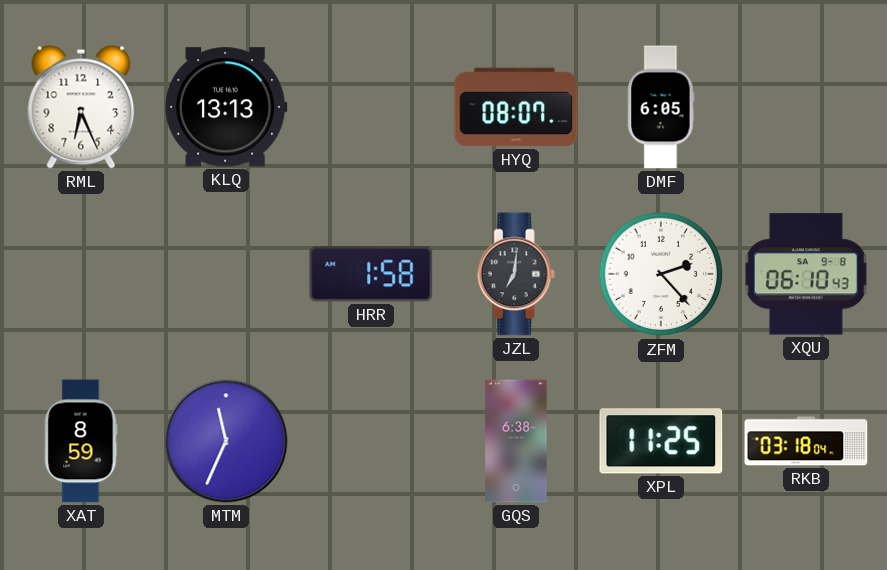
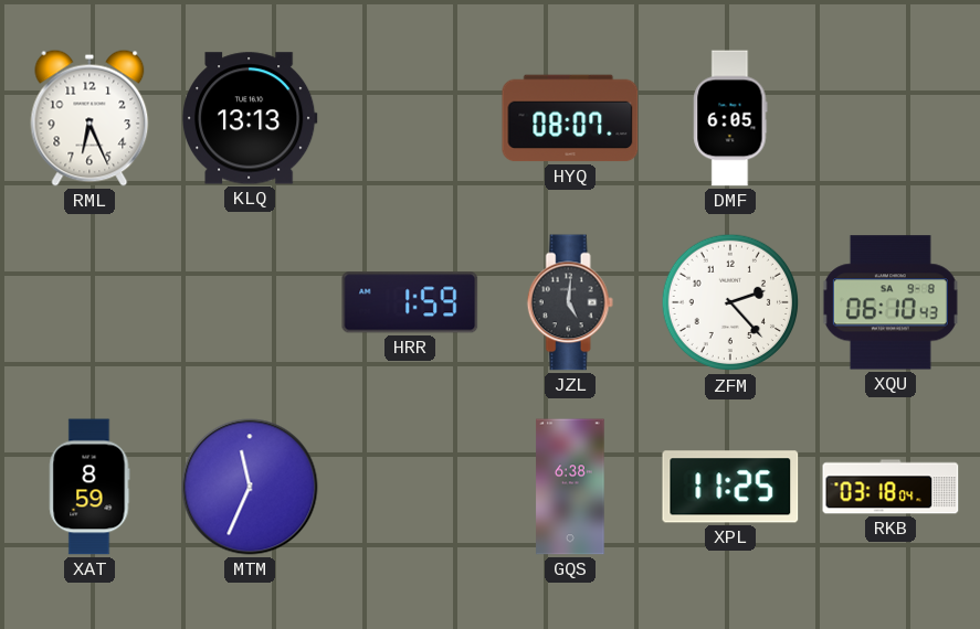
HRR: 1:58 -> 1:59 (410, 302)
JZL: 7:01 -> 5:01 (570, 302)
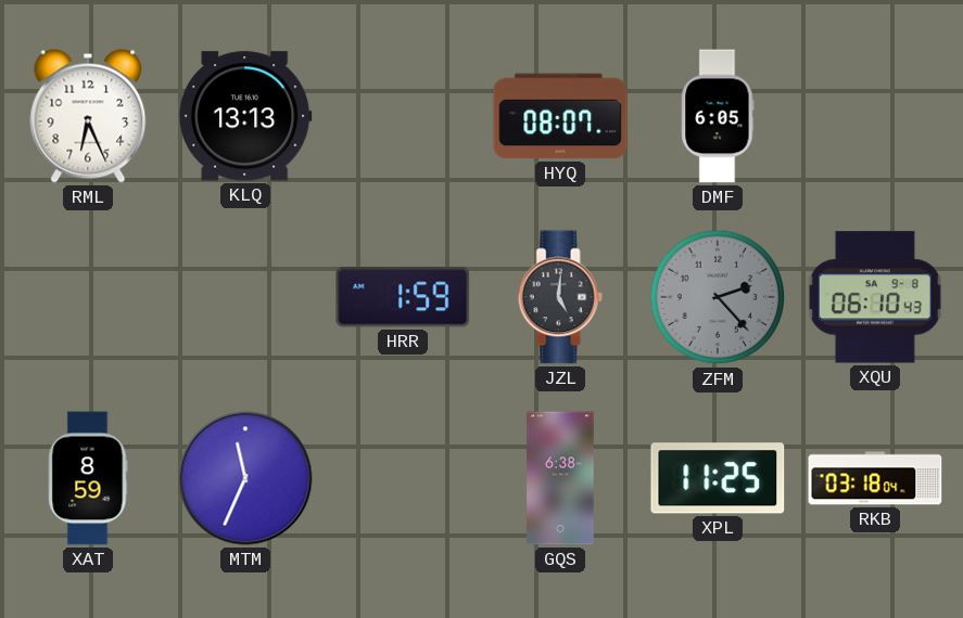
ZFM dial: white -> grey (718, 297)
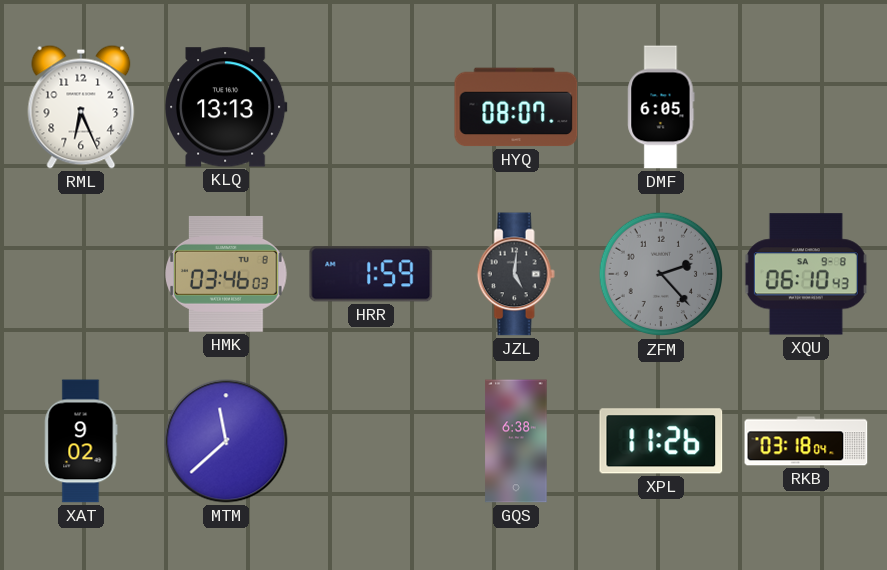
HMK: none -> 03:46 (226, 274)
XAT: 8:59 -> 9:02 (81, 441)
MTM: 11:34 -> 11:38 (226, 441)
XPL: 11:25 -> 11:26 (661, 441)
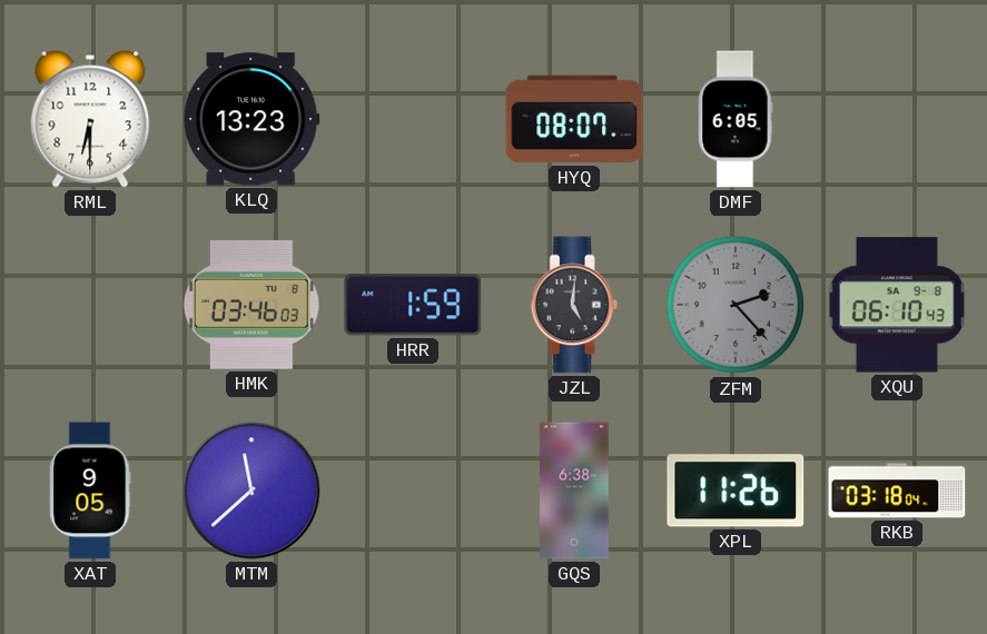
RML: 6:26 -> 6:30 (90, 119)
KLQ: 13:13 -> 13:23 (253, 119)
XAT: 9:02 -> 9:05 (90, 491)
